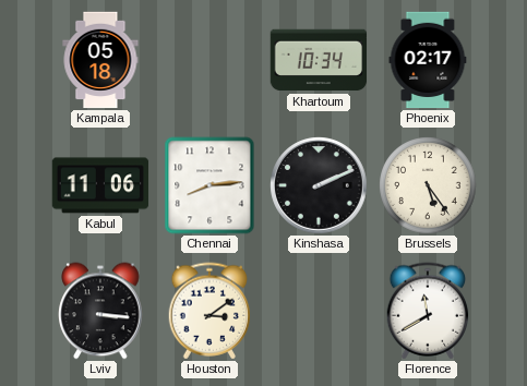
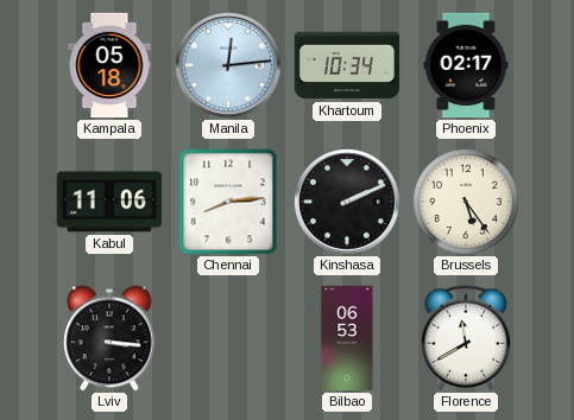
Manila: none -> 12:14 (228, 65)
Houston: 3:09 -> none (209, 311)
Bilbao: none -> 06:53 (347, 338)
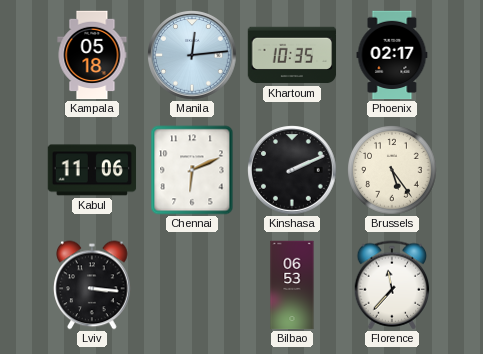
Khartoum: 10:34 -> 10:35 (292, 55)
Chennai: 8:14 -> 6:11 (192, 170)
Florence: 11:40 -> 11:37 (392, 285)
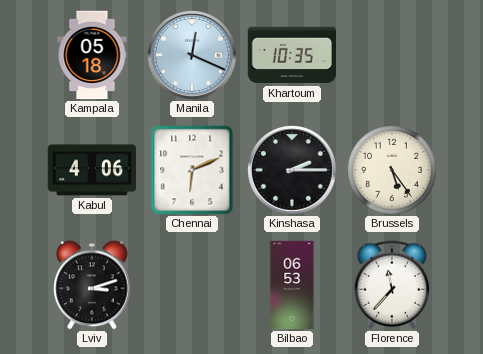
Manila: 12:14 -> 12:19 (192, 55)
Phoenix: 02:17 -> none (392, 55)
Kabul: 11:06 -> 4:06 (92, 170)
Kinshasa: 2:11 -> 2:15 (292, 170)
Lviv: 3:16 -> 3:12 (92, 285)
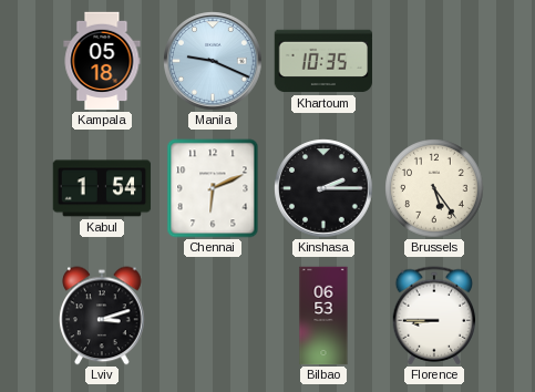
Manila: 12:19 -> 9:19 (213, 61)
Kabul: 4:06 -> 1:54 (102, 188)
Florence: 11:37 -> 8:45 (434, 316)
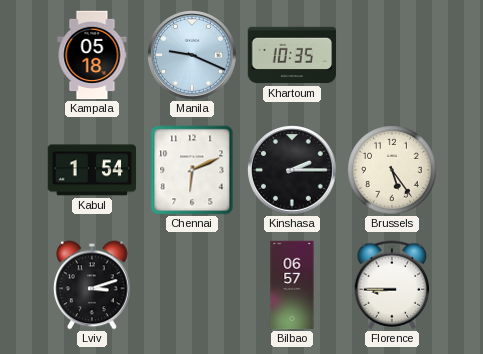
Bilbao: 06:53 -> 06:57 (292, 285)
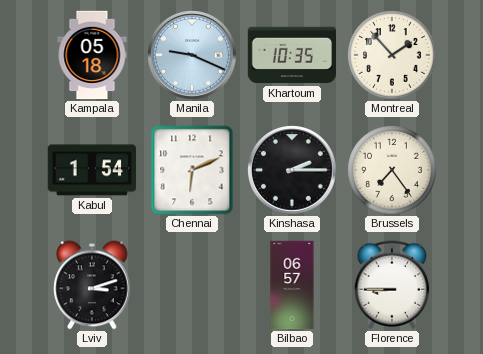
Montreal: none -> 1:53 (392, 55)
Brussels: 5:24 -> 7:24 (392, 170)
